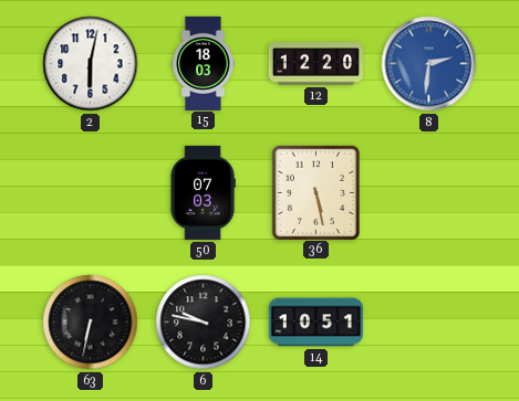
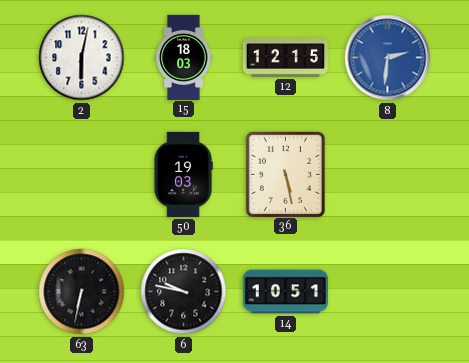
12: 12:20 -> 12:15 (285, 58)
50: 07:03 -> 19:03 (183, 174)
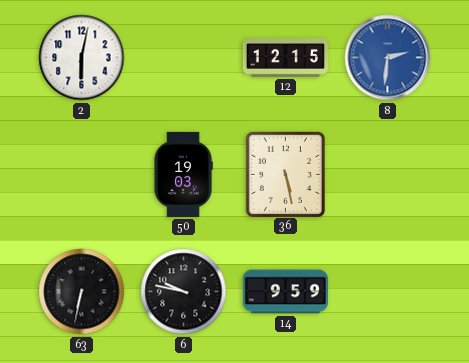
15: 18:03 -> none (184, 57)
14: 10:51 -> 9:59 (285, 292)
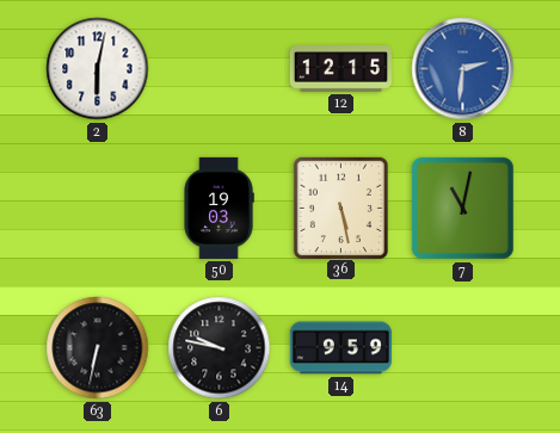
7: none -> 11:02 (462, 208)
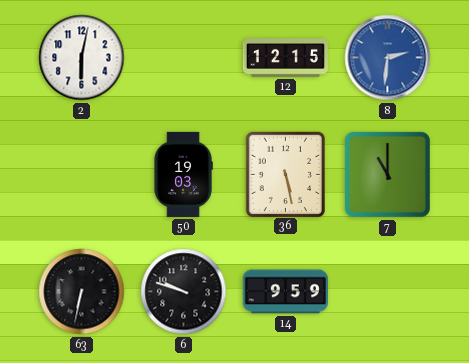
7: 11:02 -> 11:00 (387, 174)
6: 9:47 -> 9:48 (184, 292)
